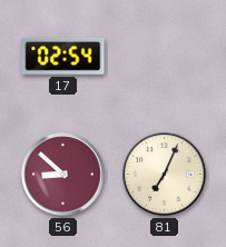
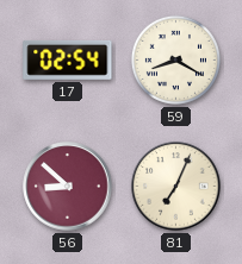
59: none -> 8:20 (175, 59)
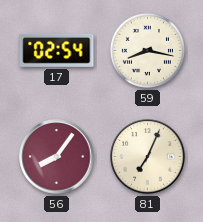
59: 8:20 -> 8:17 (147, 50)
56: 8:52 -> 8:06 (57, 157)
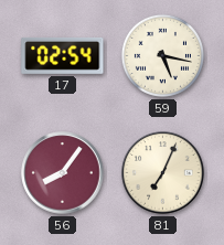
59: 8:17 -> 5:17 (162, 55)
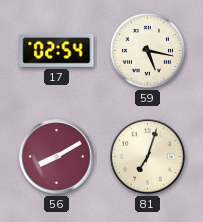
56: 8:06 -> 8:10 (57, 157)
81: 7:04 -> 7:03 (148, 157)
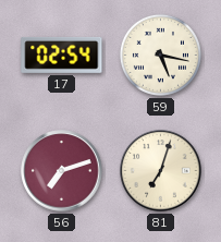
56: 8:10 -> 7:12 (62, 171)
